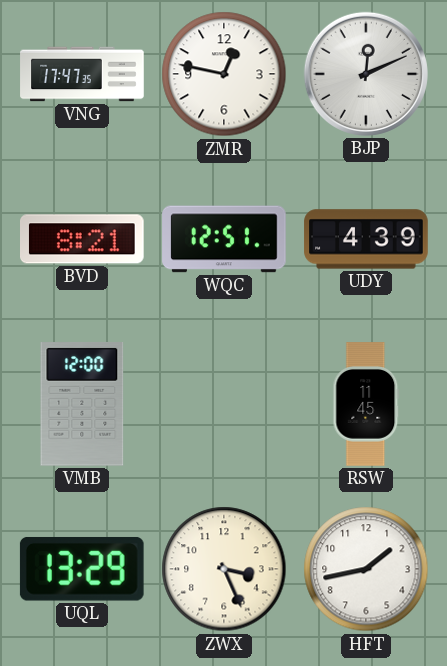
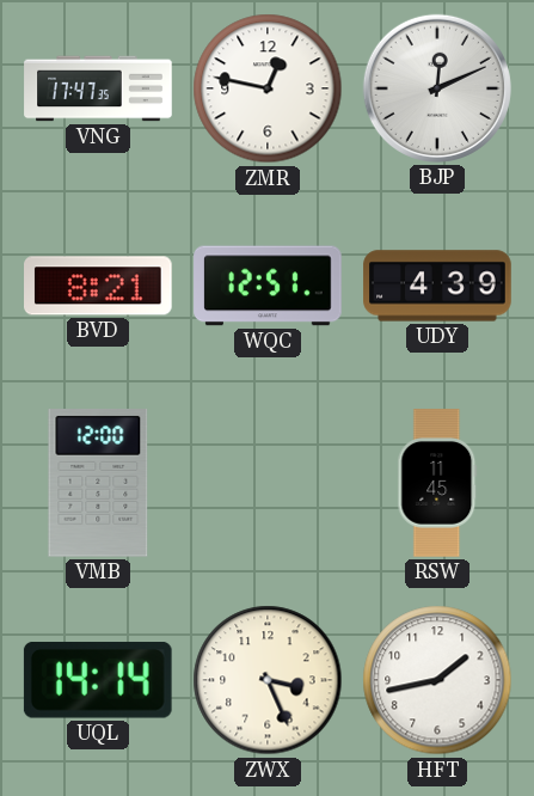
UQL: 13:29 -> 14:14 (98, 680)
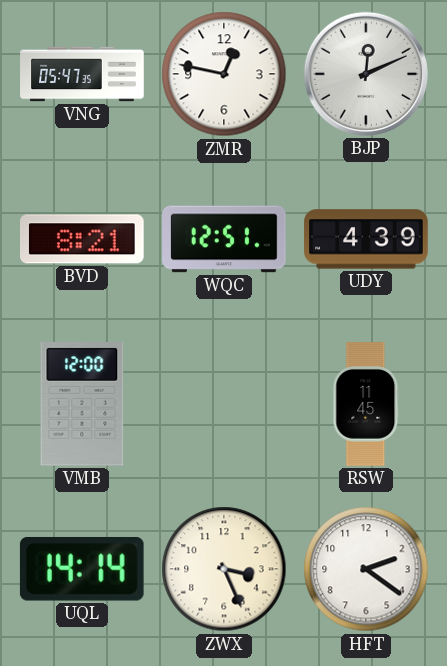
VNG: 17:47 -> 05:47 (82, 74)
HFT: 1:43 -> 2:21 (366, 569)
